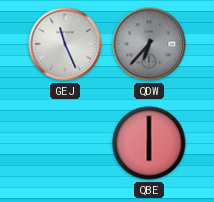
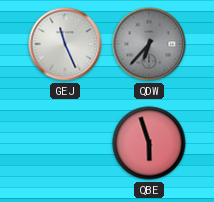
QBE: 6:00 -> 5:57 (149, 143)
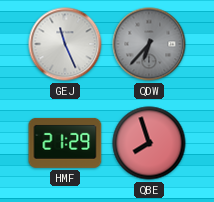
HMF: none -> 21:29 (65, 143)
QBE: 5:57 -> 7:57 (149, 143)
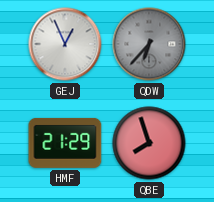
GEJ: 11:26 -> 12:56 (65, 44)
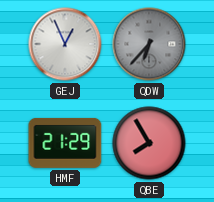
QBE: 7:57 -> 7:55 (149, 143)
